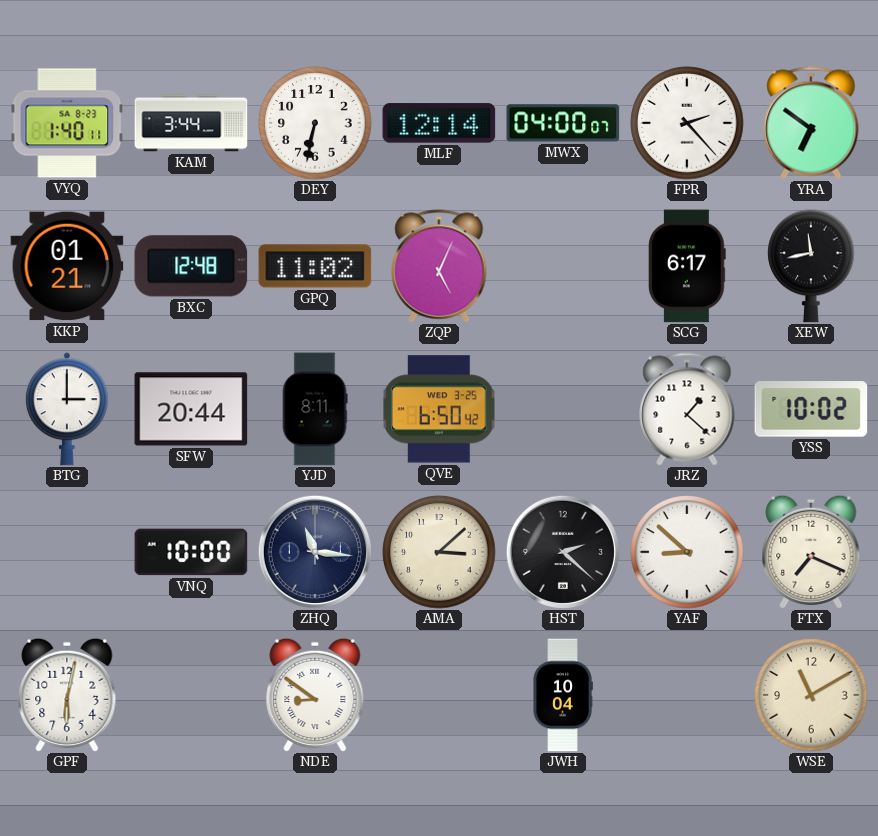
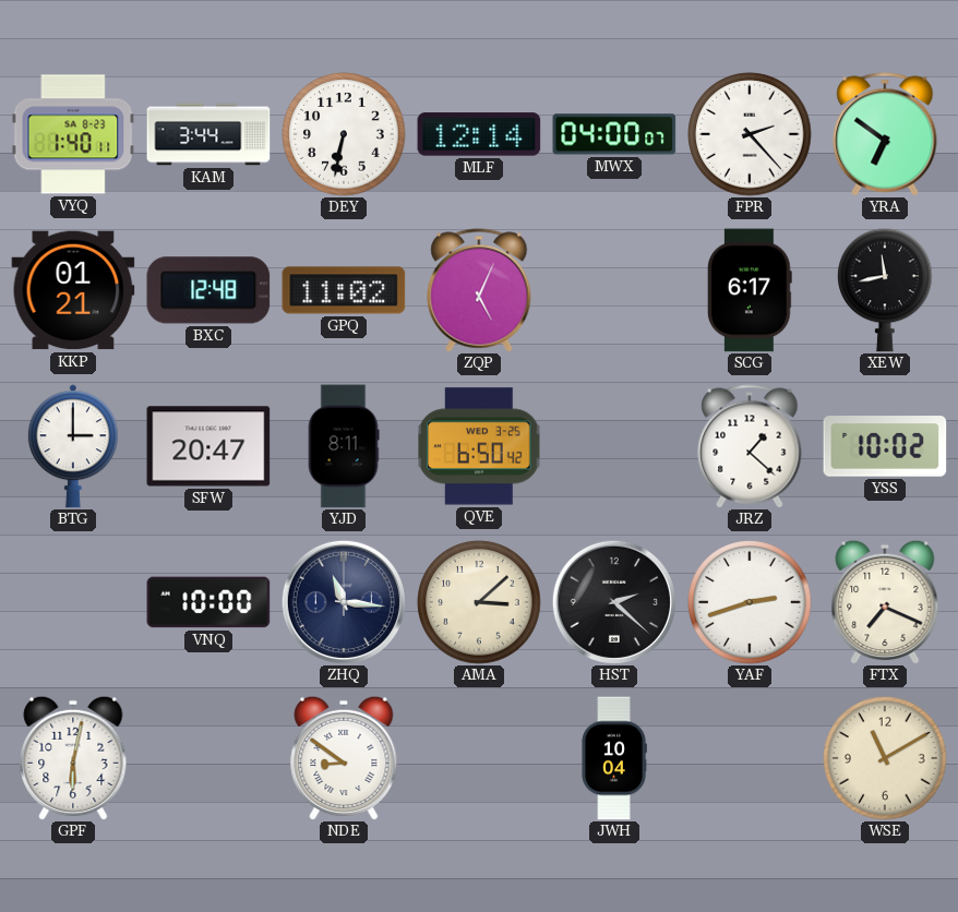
SFW: 20:44 -> 20:47 (208, 446)
YAF: 8:52 -> 2:42 (750, 602)
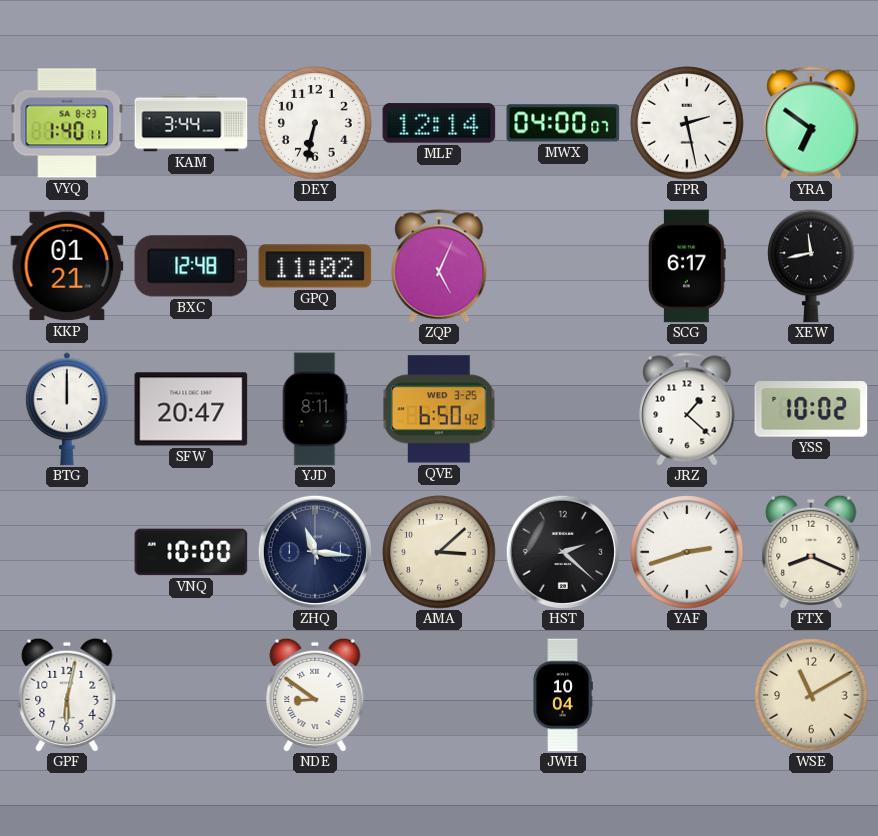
FPR: 2:23 -> 2:28 (687, 123)
BTG: 3:00 -> 12:00 (67, 409)
FTX: 7:19 -> 8:19 (811, 552)
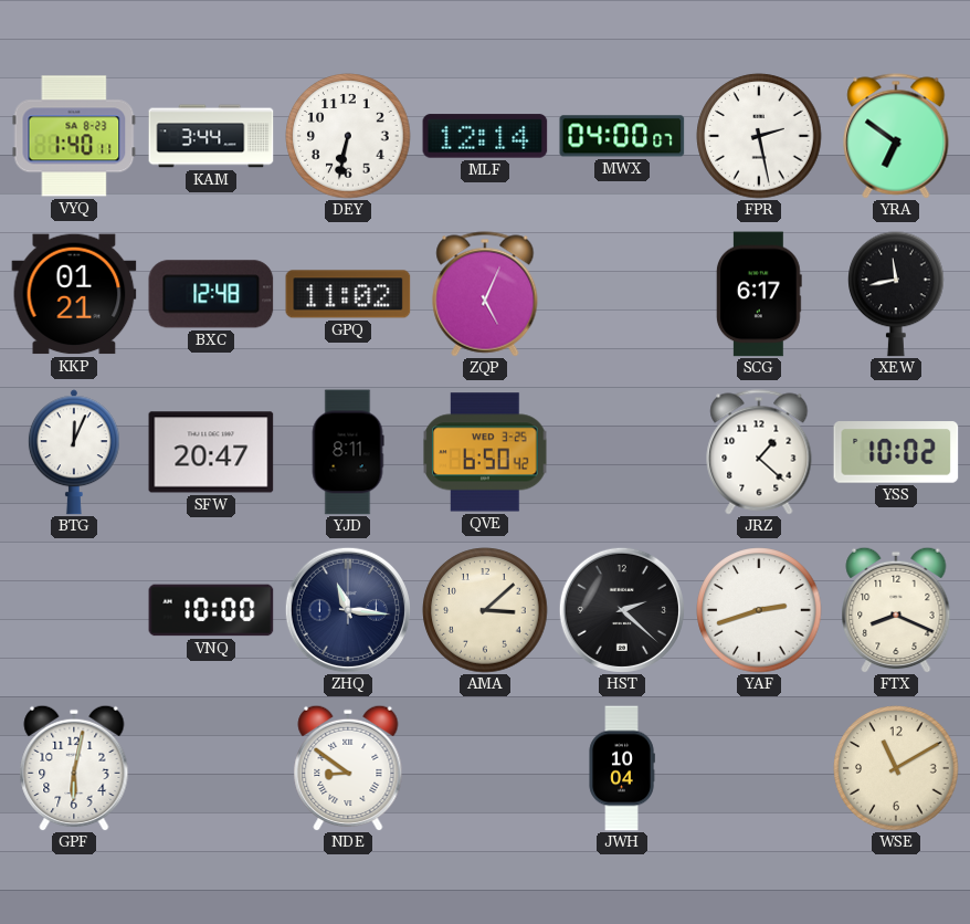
BTG: 12:00 -> 12:04 (74, 452)
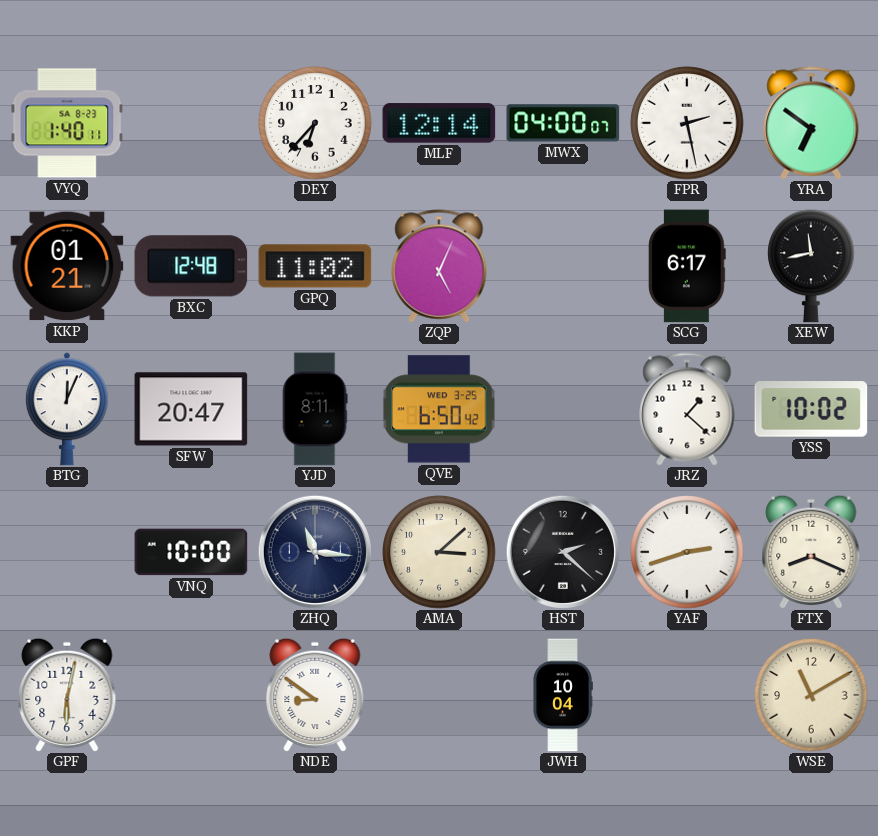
KAM: 3:44 -> none (211, 136)
DEY: 6:32 -> 6:37 (315, 123)
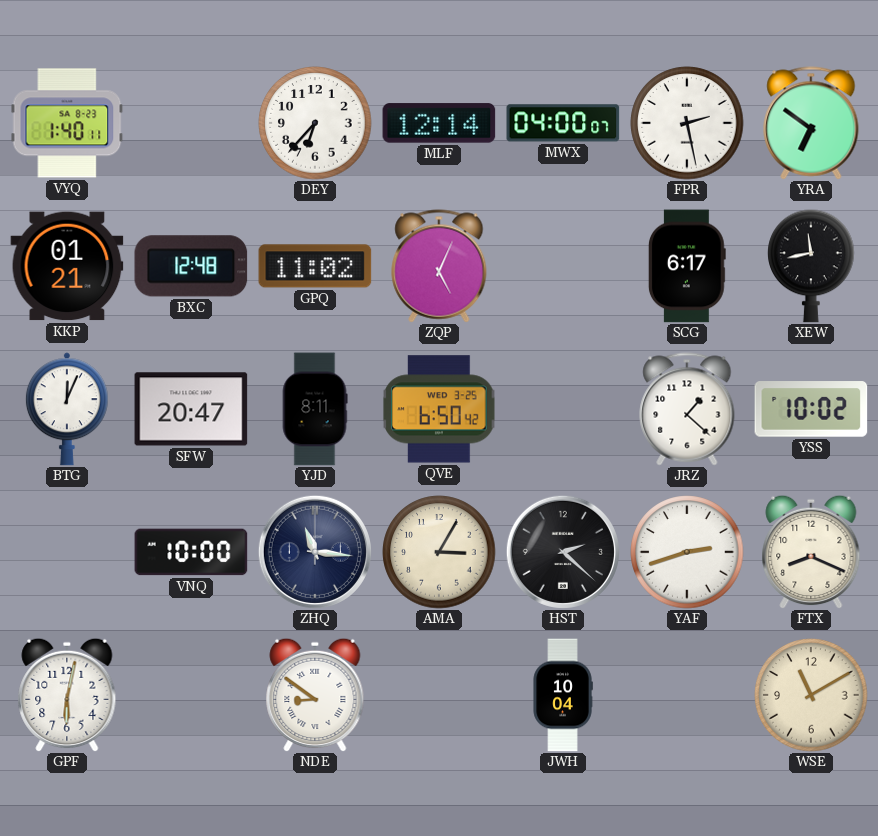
AMA: 3:08 -> 3:05 (439, 552)
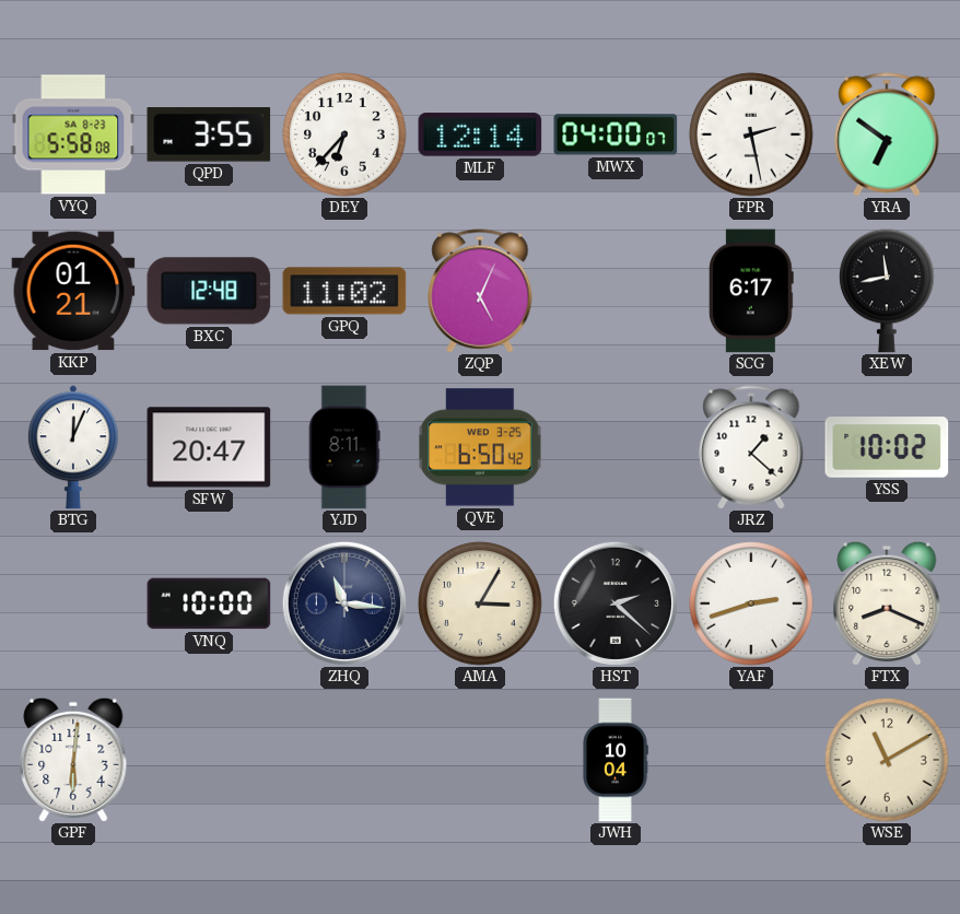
VYQ: 1:40 -> 5:58 (73, 134)
QPD: none -> 3:55 (209, 134)
GPF: 6:02 -> 6:01 (73, 760)
NDE: 8:51 -> none (315, 695)
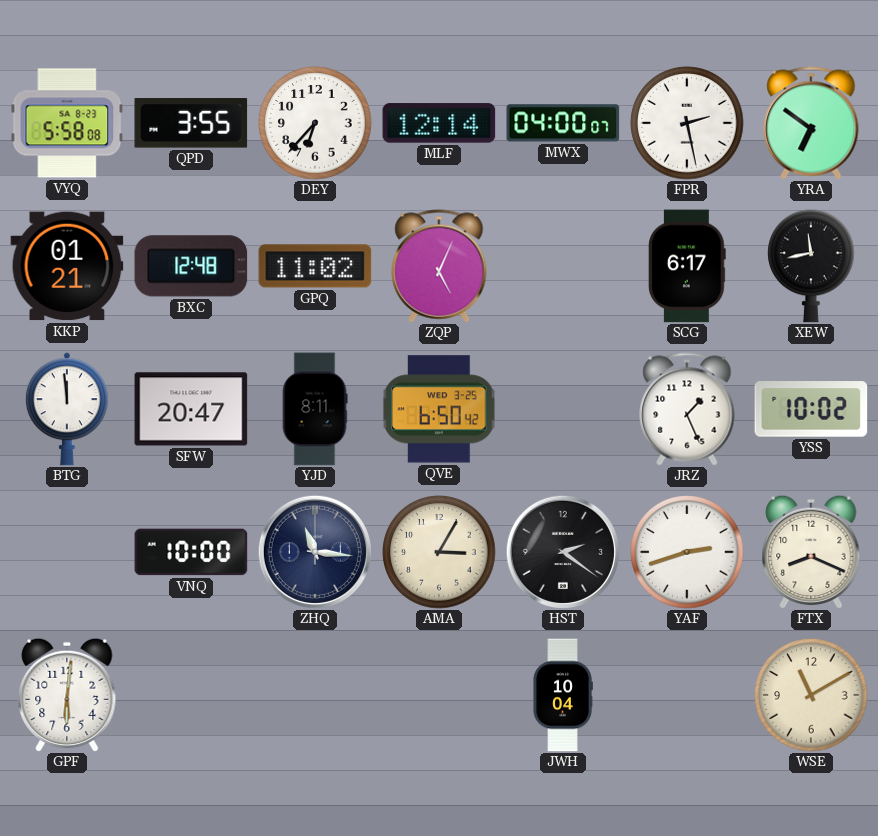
BTG: 12:04 -> 11:59 (67, 409)
JRZ: 1:22 -> 1:26 (687, 409)
HST: 2:22 -> 2:21 (563, 552)
